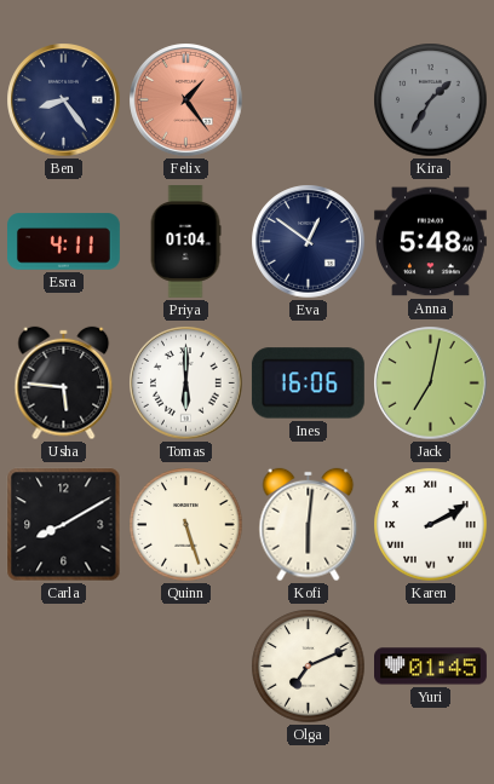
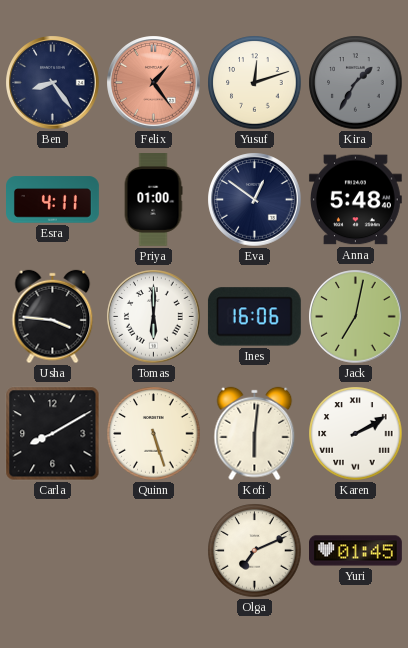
Yusuf: none -> 12:12 (255, 83)
Priya: 01:04 -> 01:00 (153, 200)
Usha: 5:46 -> 3:46 (53, 317)
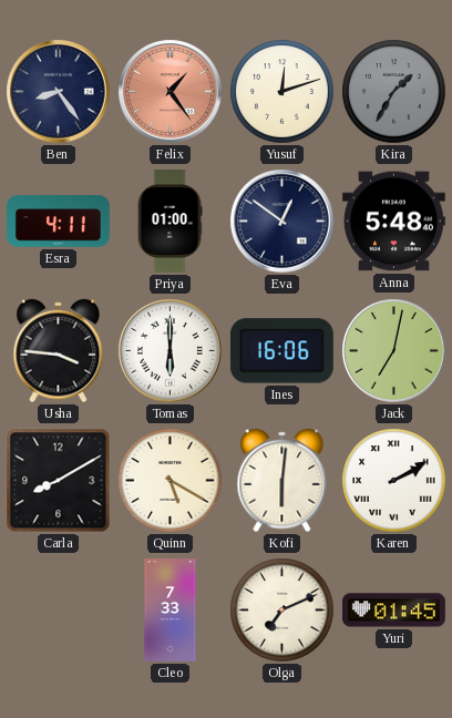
Quinn: 5:27 -> 5:20 (171, 481)
Cleo: none -> 7:33 (171, 611)
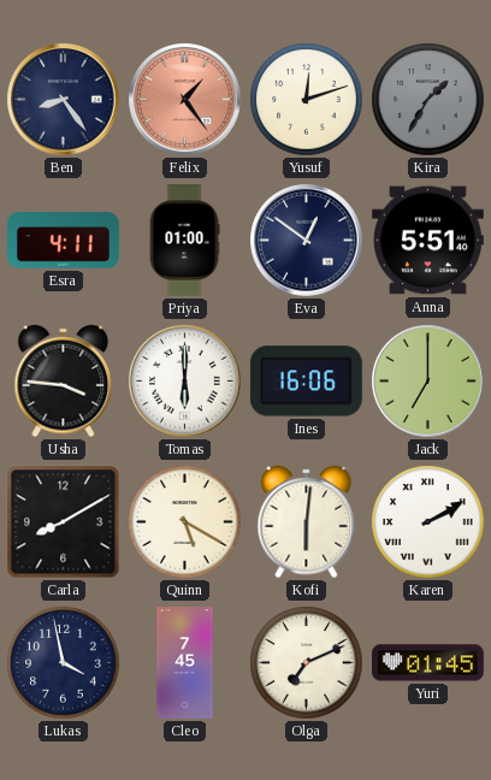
Anna: 5:48 -> 5:51 (427, 241)
Jack: 7:02 -> 7:00 (428, 382)
Lukas: none -> 3:58 (64, 663)
Cleo: 7:33 -> 7:45 (185, 663)
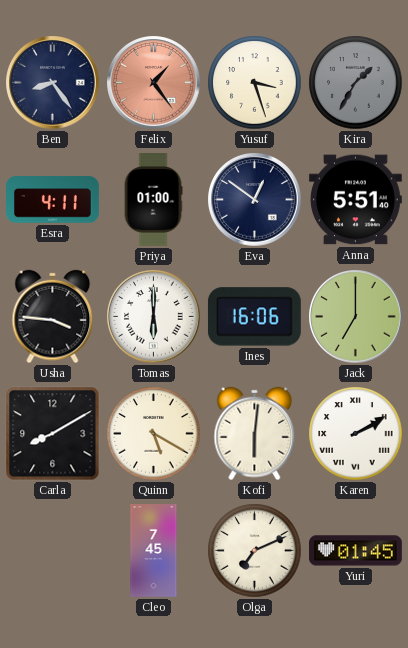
Yusuf: 12:12 -> 3:27 (255, 83)
Lukas: 3:58 -> none (64, 663)
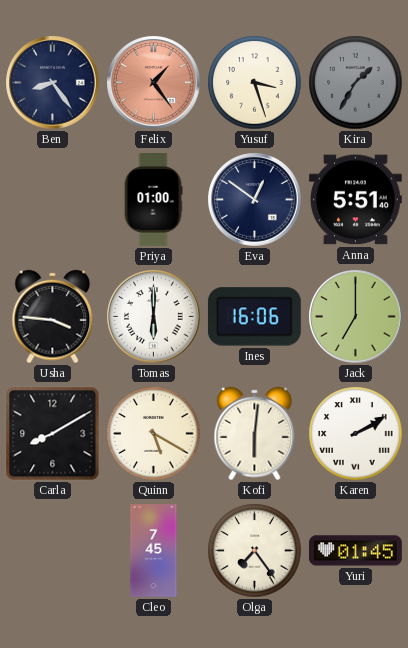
Esra: 4:11 -> none (53, 200)
Olga: 7:11 -> 7:24 (255, 551)
